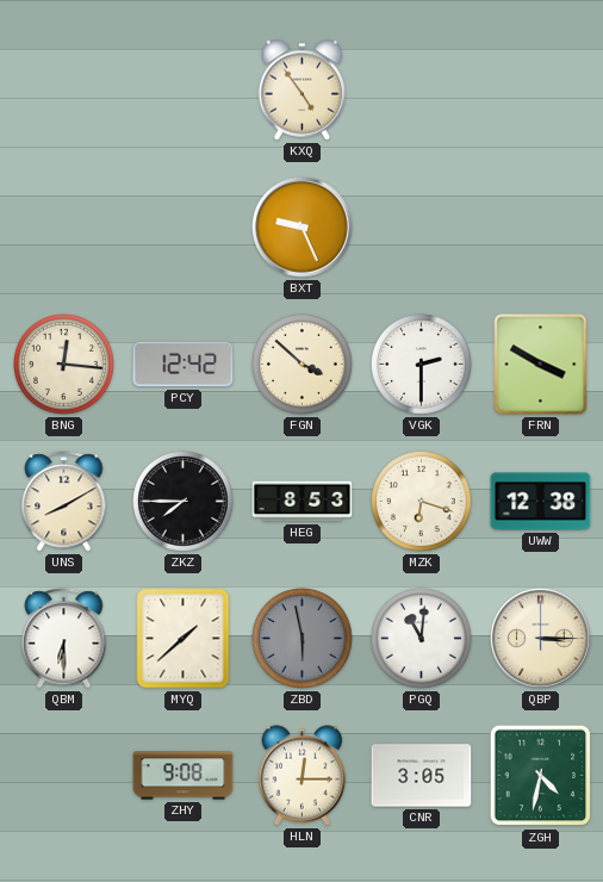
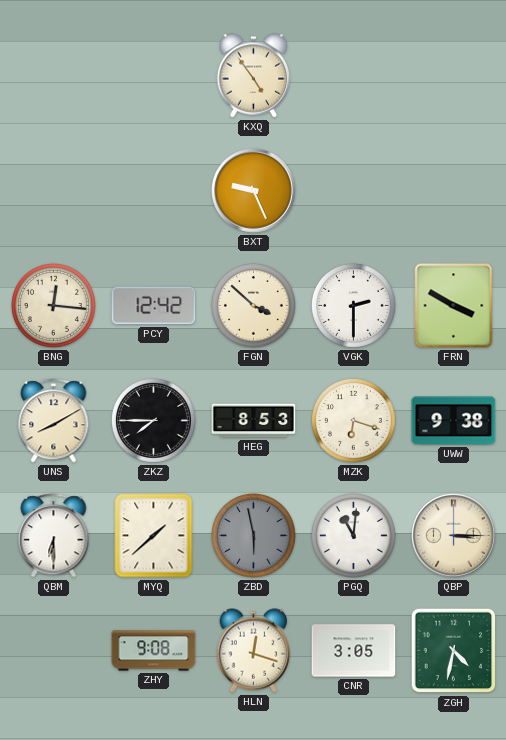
UWW: 12:38 -> 9:38 (454, 421)
HLN: 12:15 -> 12:18 (254, 651)
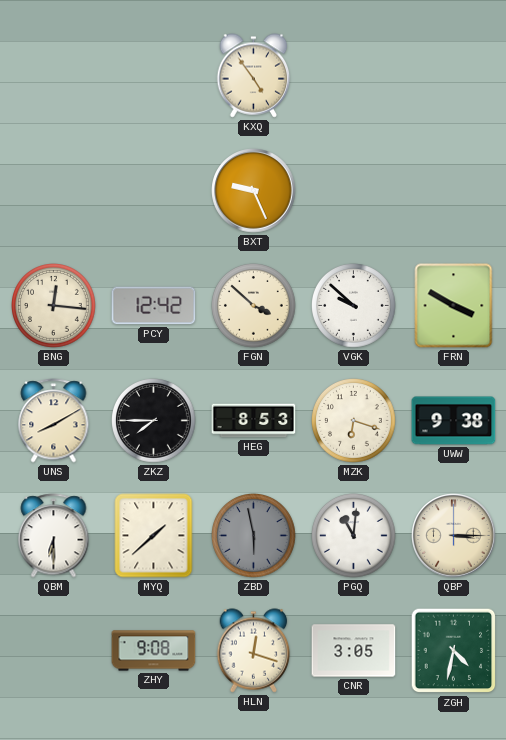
VGK: 2:30 -> 9:52 (354, 306)
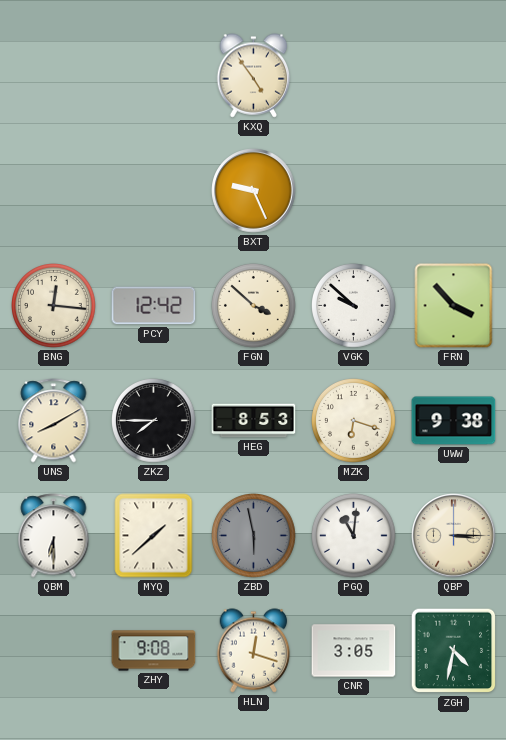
FRN: 3:50 -> 3:53 (454, 306)
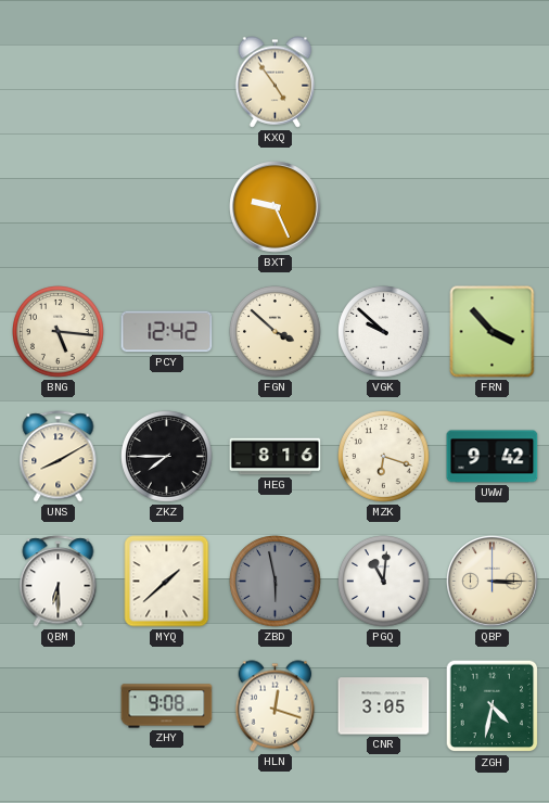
BNG: 12:16 -> 5:16 (59, 332)
HEG: 8:53 -> 8:16 (276, 457)
UWW: 9:38 -> 9:42 (493, 457)
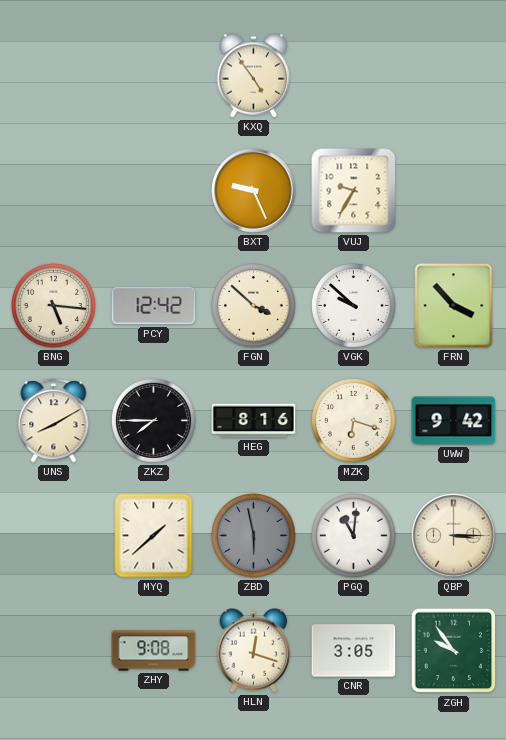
VUJ: none -> 9:35 (354, 191)
QBM: 6:30 -> none (59, 582)
ZGH: 4:32 -> 9:54 (454, 651)
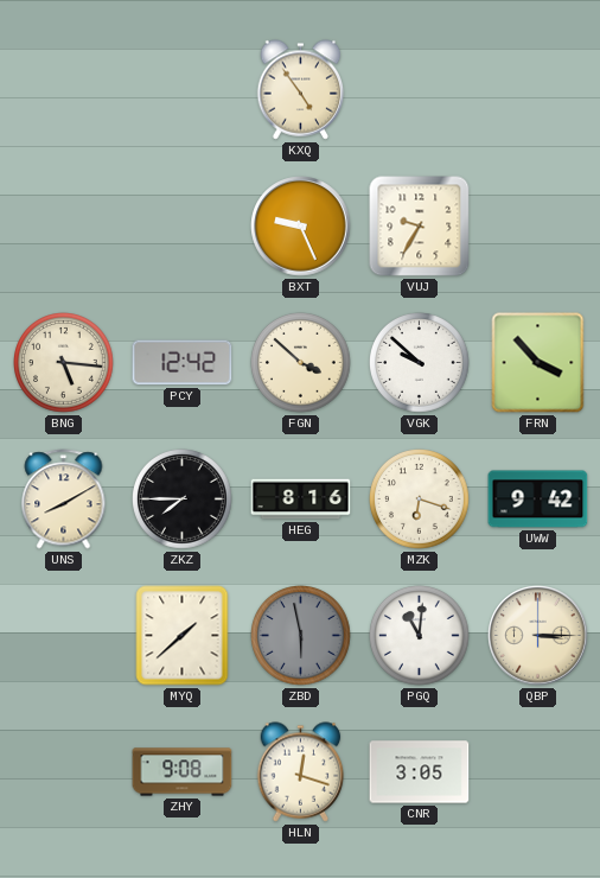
ZGH: 9:54 -> none (454, 651)
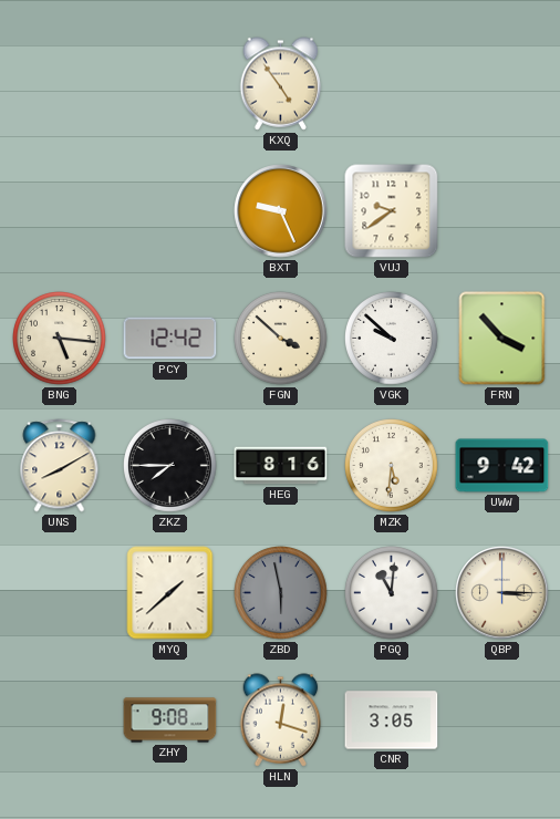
VUJ: 9:35 -> 9:39 (392, 211)
MZK: 6:18 -> 5:31 (392, 466)
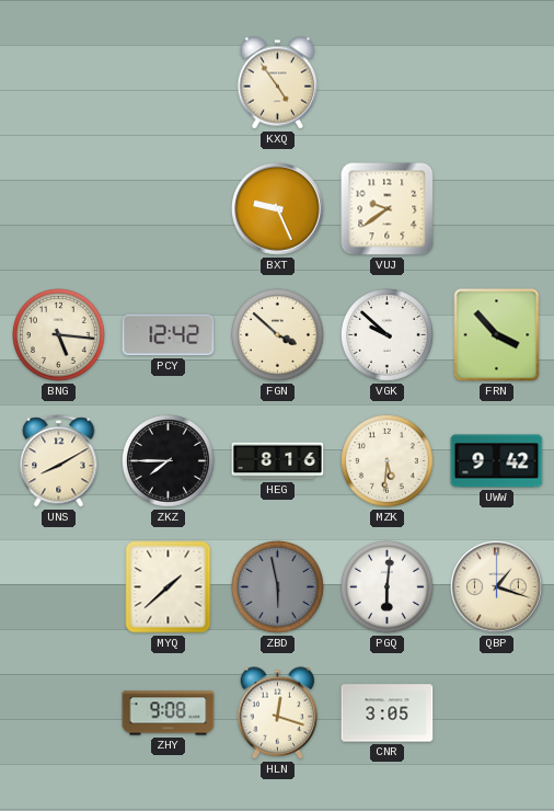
PGQ: 11:01 -> 6:01 (388, 587)
QBP: 3:15 -> 1:18 (497, 587)
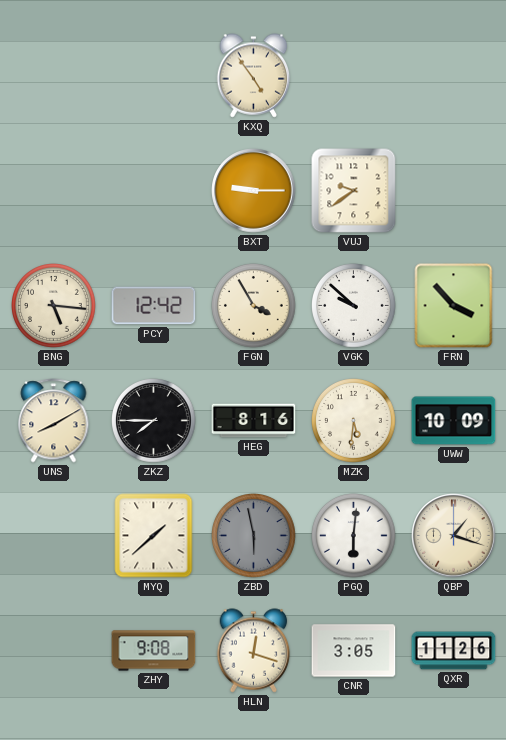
BXT: 9:26 -> 9:15 (254, 191)
FGN: 3:52 -> 3:55 (254, 306)
UWW: 9:42 -> 10:09 (454, 421)
QXR: none -> 11:26 (454, 651)
